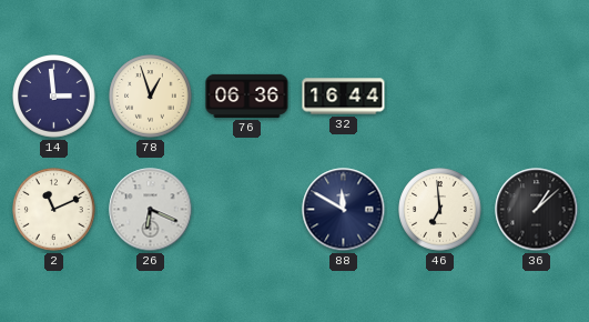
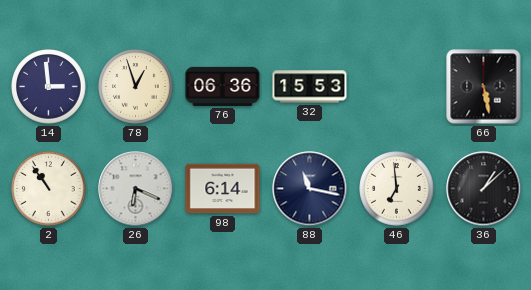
32: 16:44 -> 15:53 (310, 87)
66: none -> 5:28 (484, 87)
2: 11:11 -> 10:54 (49, 189)
98: none -> 6:14 (223, 189)
88: 11:50 -> 11:17 (310, 189)
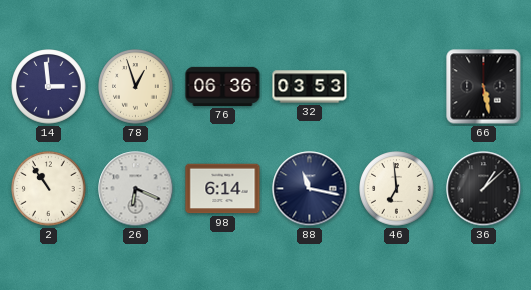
32: 15:53 -> 03:53 (310, 87)
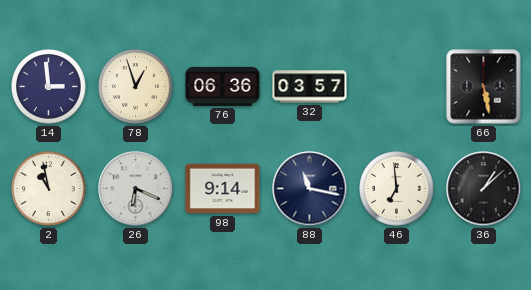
32: 03:53 -> 03:57 (310, 87)
2: 10:54 -> 10:58 (49, 189)
98: 6:14 -> 9:14 (223, 189)
